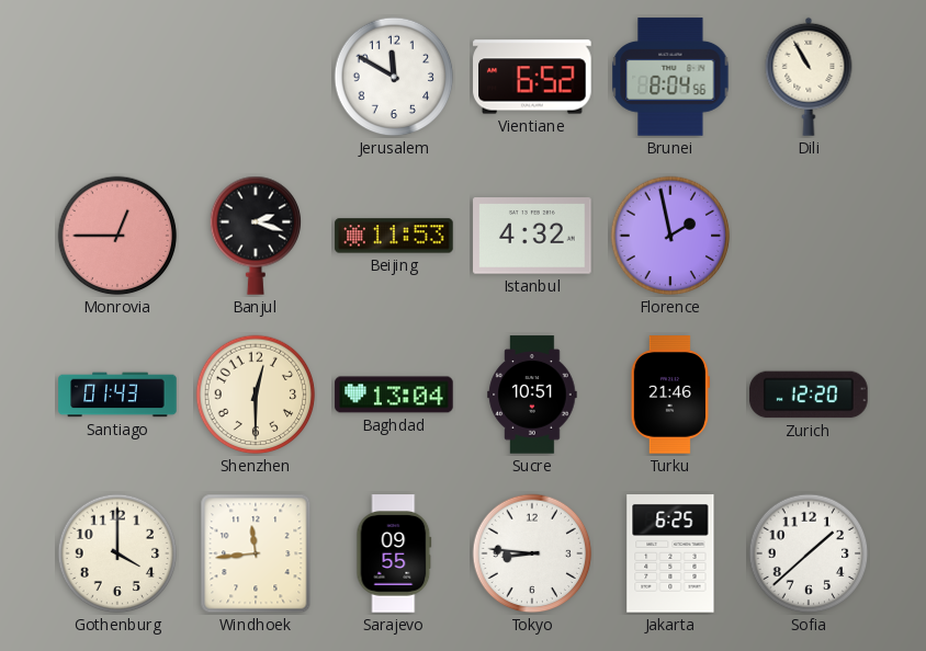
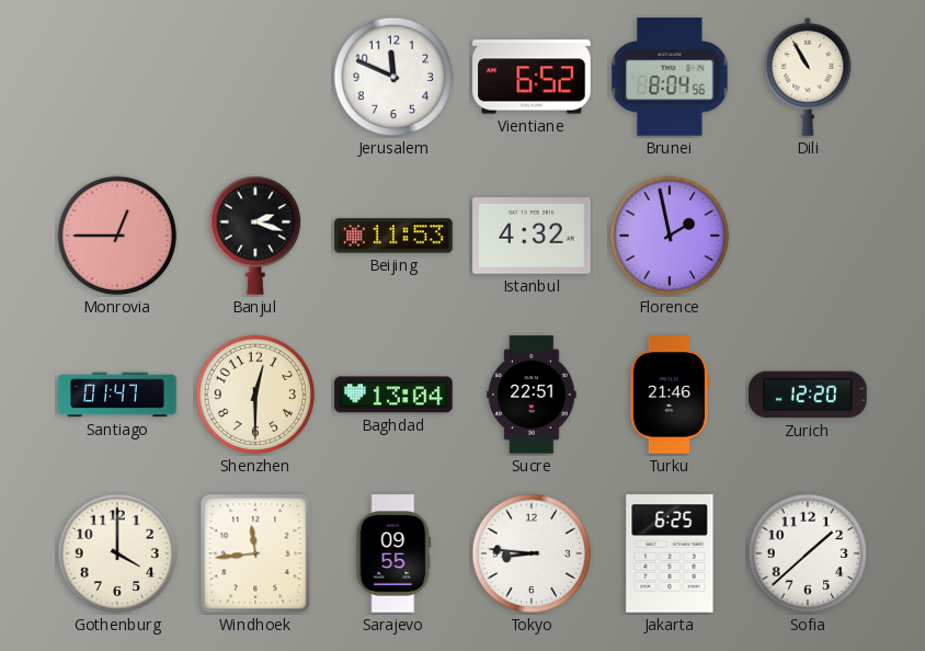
Jerusalem: 11:50 -> 11:49 (393, 77)
Santiago: 01:43 -> 01:47 (117, 395)
Sucre: 10:51 -> 22:51 (532, 395)
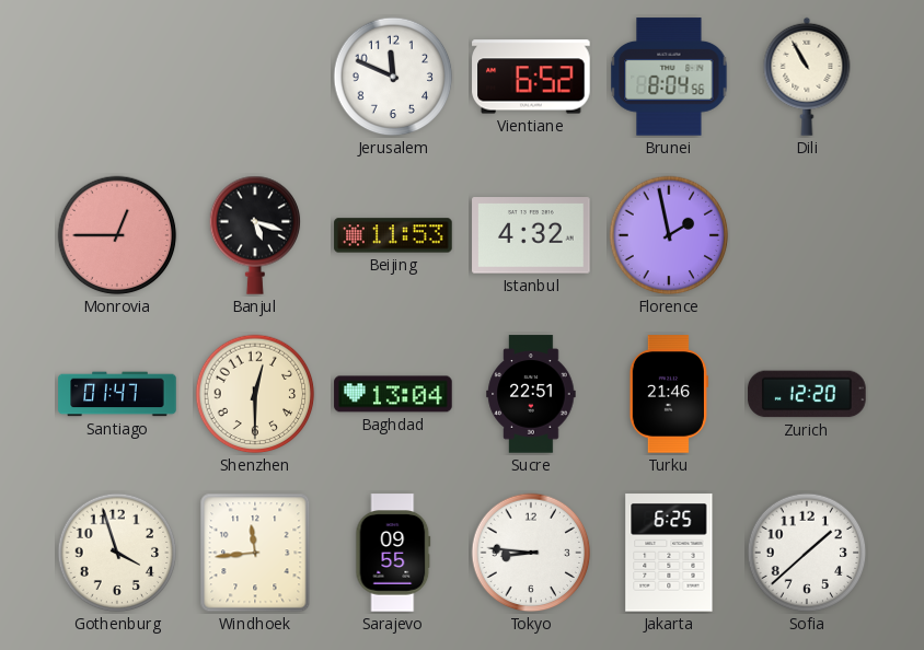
Banjul: 2:18 -> 5:18 (255, 235)
Gothenburg: 4:00 -> 3:57 (117, 553)
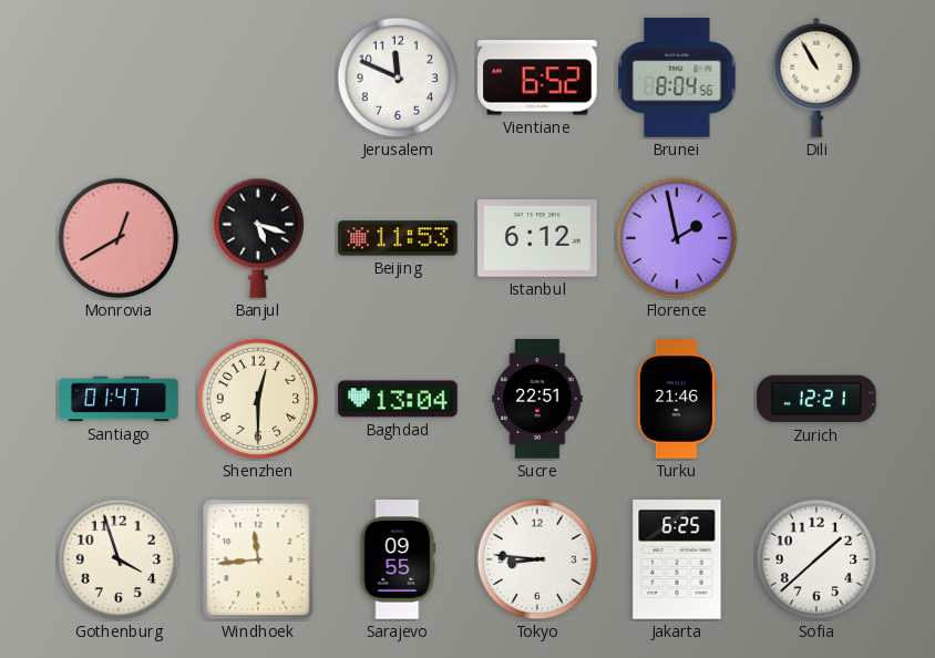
Monrovia: 12:45 -> 12:40 (119, 238)
Istanbul: 4:32 -> 6:12 (537, 238)
Zurich: 12:20 -> 12:21 (816, 399)
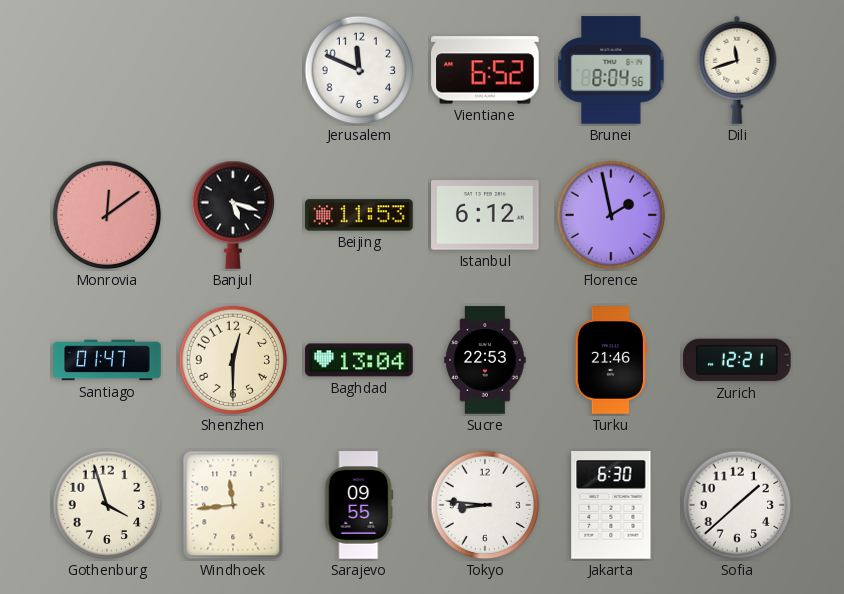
Dili: 10:55 -> 11:42 (737, 70)
Monrovia: 12:40 -> 12:09 (107, 215)
Sucre: 22:51 -> 22:53 (485, 360)
Jakarta: 6:25 -> 6:30 (611, 505)
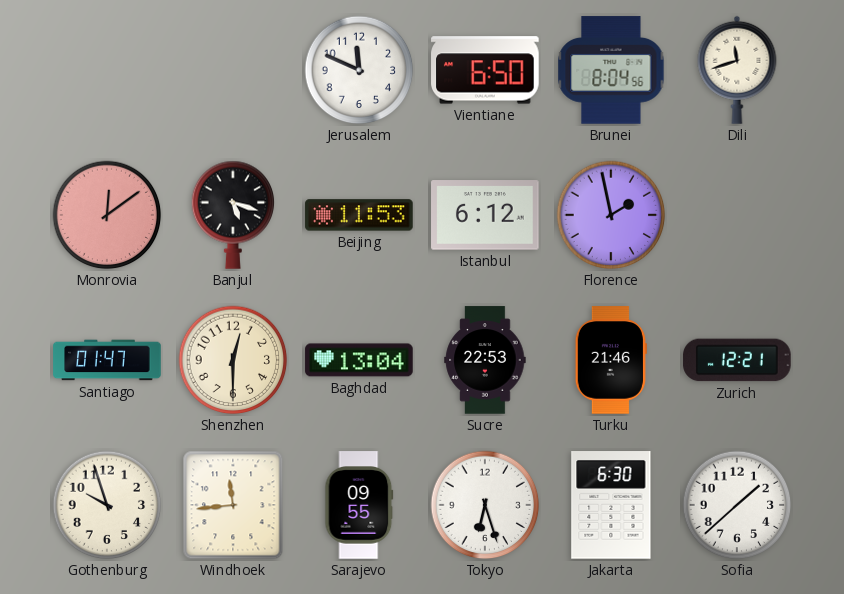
Vientiane: 6:52 -> 6:50 (485, 70)
Gothenburg: 3:57 -> 9:57 (107, 505)
Tokyo: 8:46 -> 6:27 (485, 505)
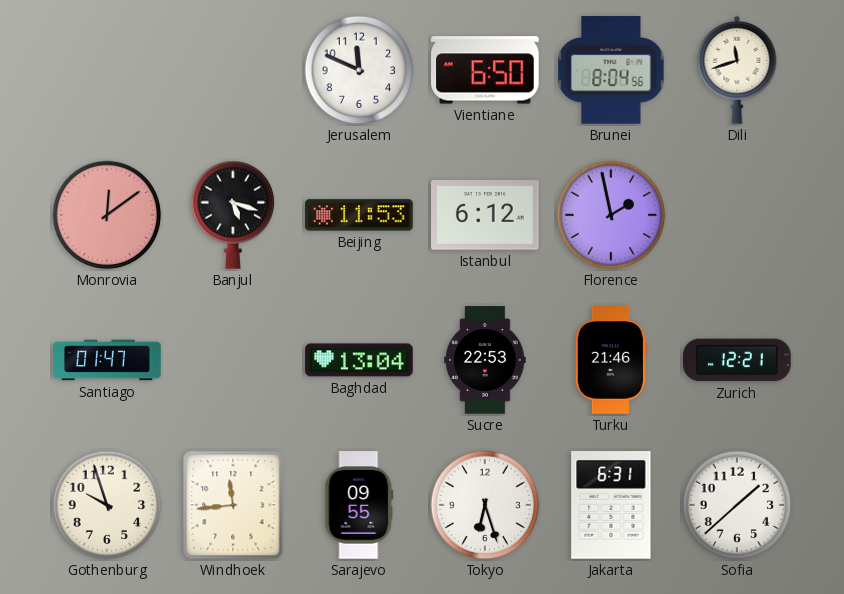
Shenzhen: 12:30 -> none (233, 360)
Jakarta: 6:30 -> 6:31 (611, 505)
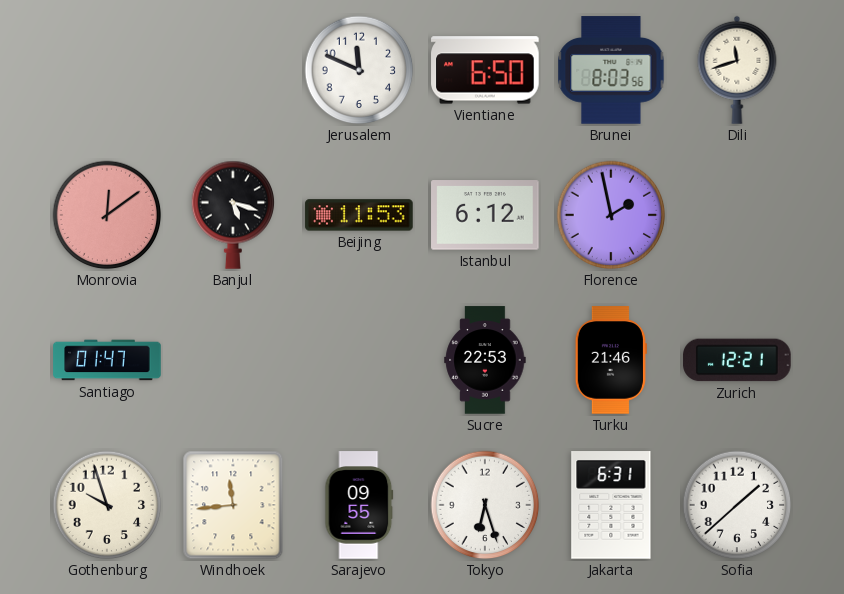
Brunei: 8:04 -> 8:03 (611, 70)
Baghdad: 13:04 -> none (359, 360)
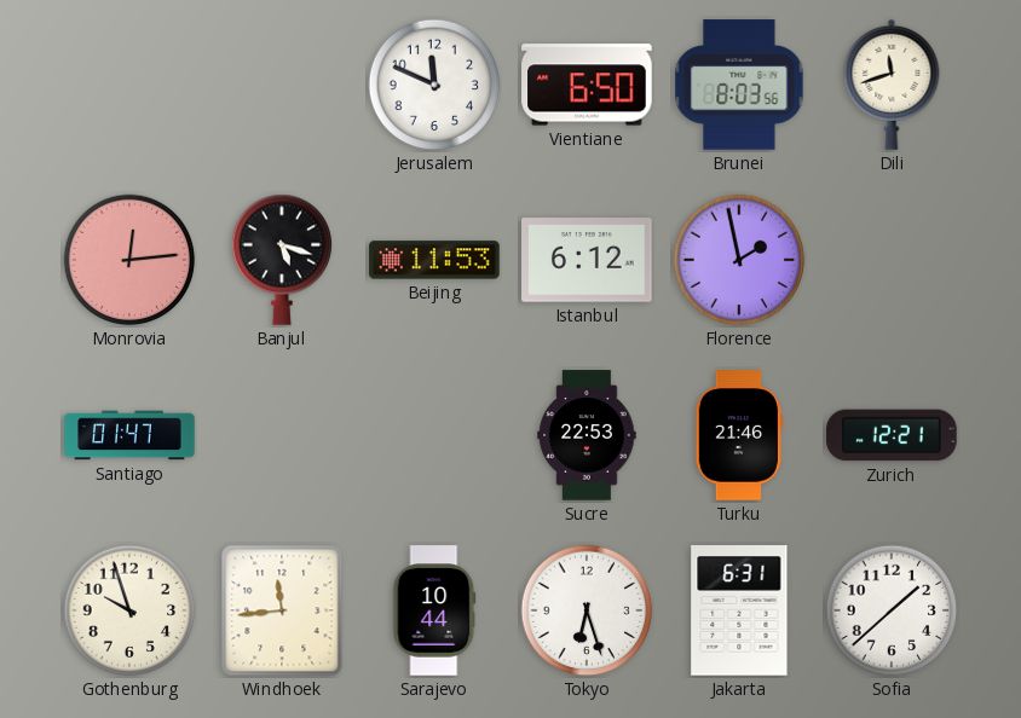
Monrovia: 12:09 -> 12:14 (129, 260)
Sarajevo: 09:55 -> 10:44 (434, 610)
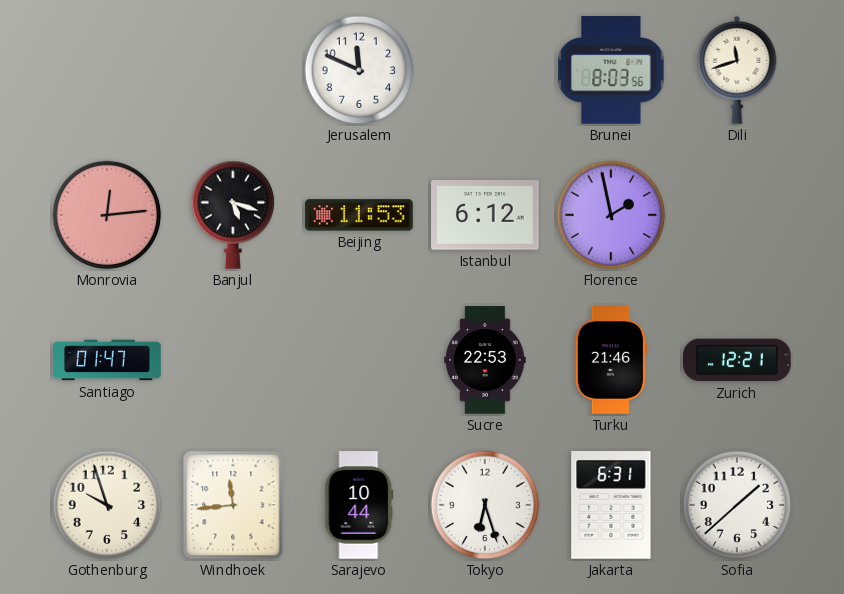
Vientiane: 6:50 -> none (587, 85)
